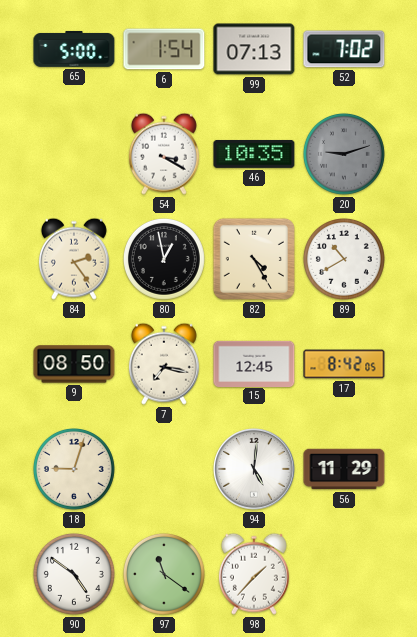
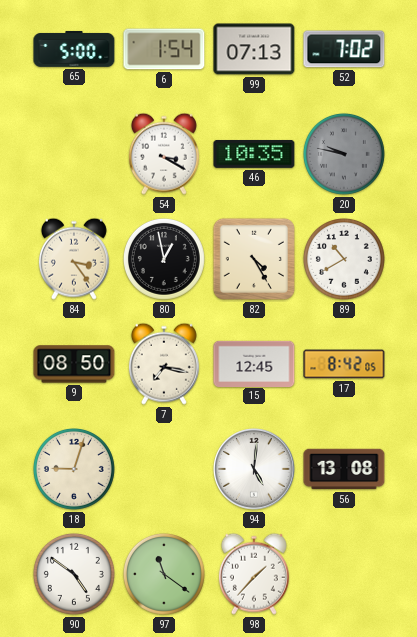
20: 9:12 -> 9:47 (344, 154)
84: 2:24 -> 3:24 (74, 259)
56: 11:29 -> 13:08 (344, 469)
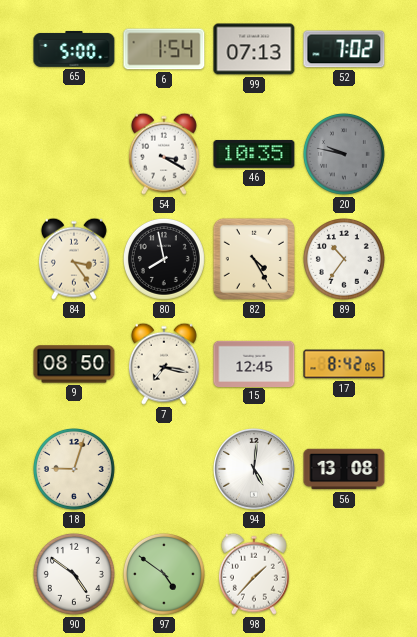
80: 12:58 -> 7:58 (164, 259)
89: 10:40 -> 10:36 (344, 259)
97: 11:21 -> 4:51 (164, 574)
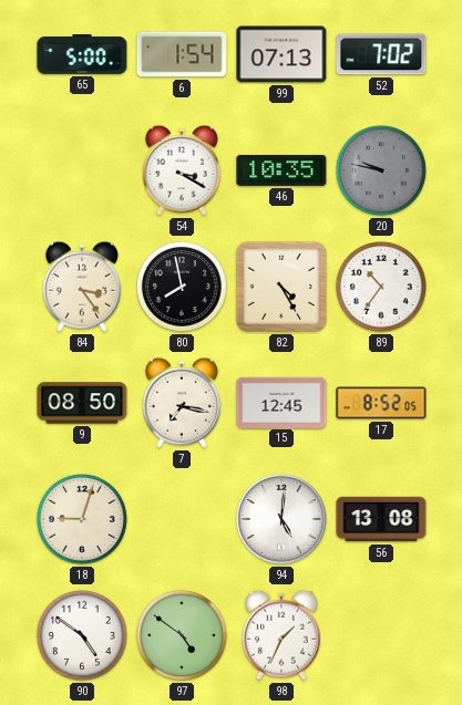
17: 8:42 -> 8:52 (381, 403)
98: 1:37 -> 1:34 (281, 635)
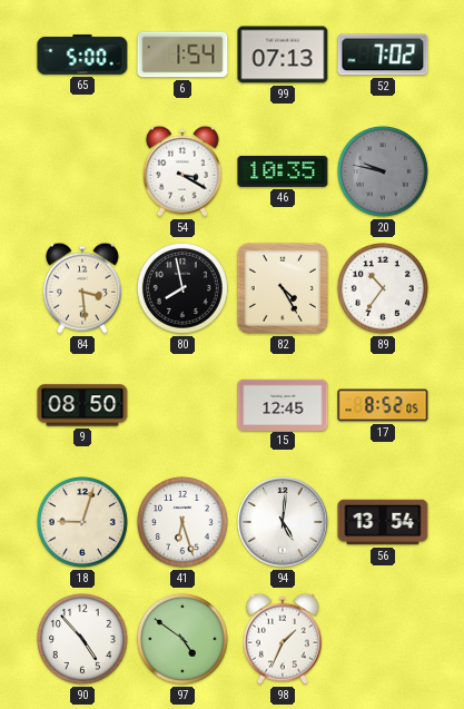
84: 3:24 -> 3:29 (82, 288)
7: 7:17 -> none (182, 403)
41: none -> 6:27 (182, 522)
56: 13:08 -> 13:54 (383, 522)
90: 4:51 -> 4:53 (82, 639)
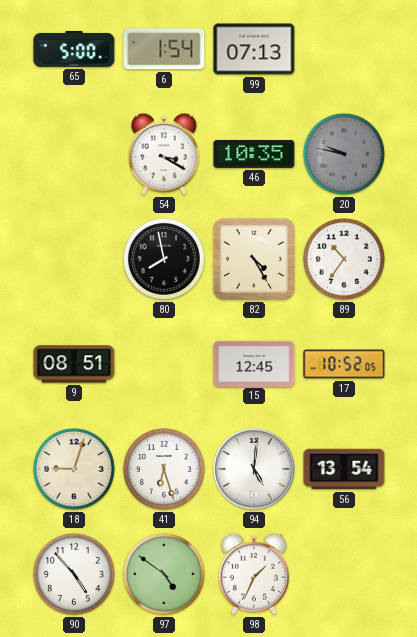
52: 7:02 -> none (383, 55)
84: 3:29 -> none (82, 288)
9: 08:50 -> 08:51 (74, 364)
17: 8:52 -> 10:52 (344, 364)
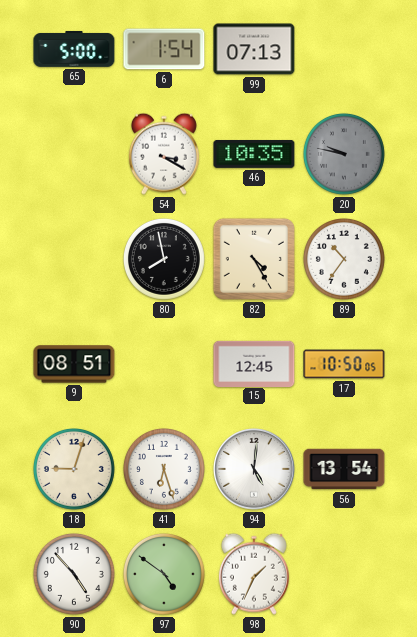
17: 10:52 -> 10:50 (344, 364)
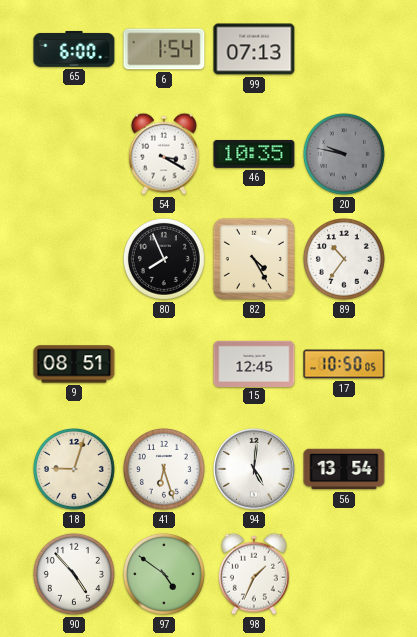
65: 5:00 -> 6:00 (74, 49)
80: 7:58 -> 7:56 (164, 259)
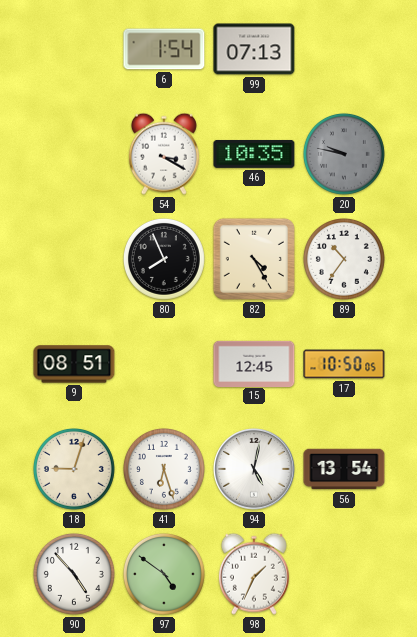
65: 6:00 -> none (74, 49)
94: 5:01 -> 5:02 (254, 469)
